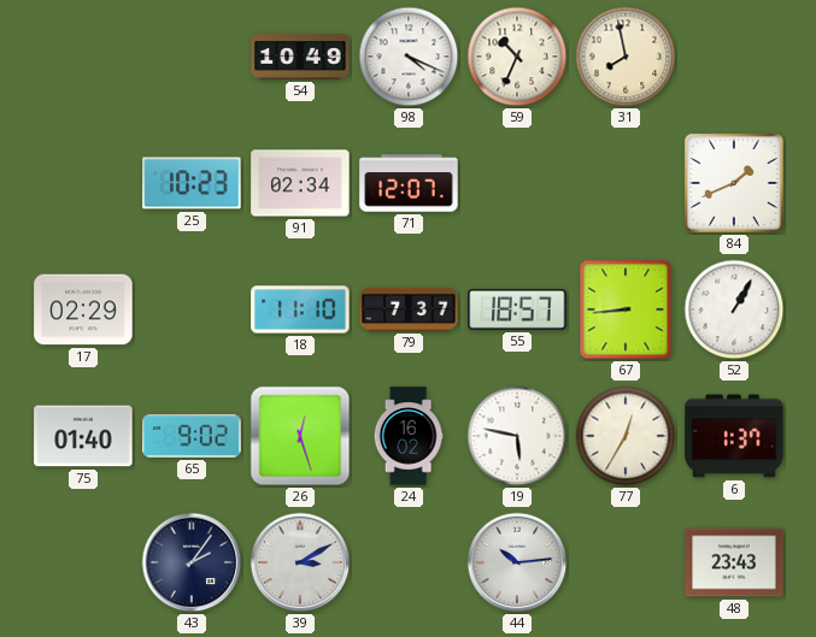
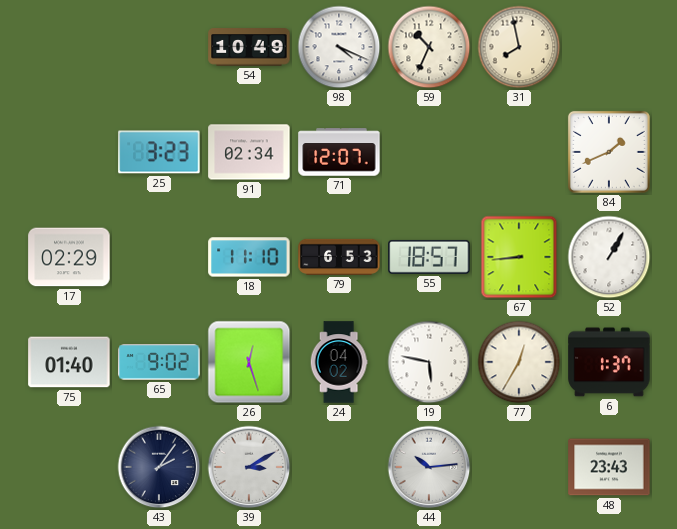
25: 10:23 -> 3:23 (159, 152)
79: 7:37 -> 6:53 (339, 257)
24: 16:02 -> 04:02 (339, 362)
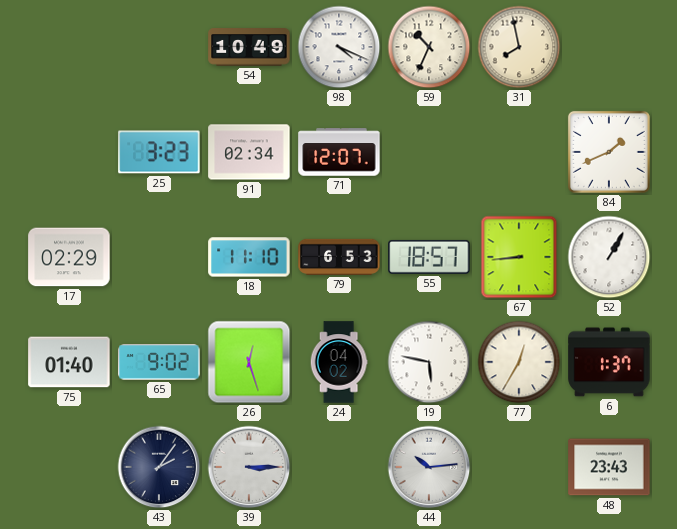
39: 3:10 -> 3:15 (249, 467)
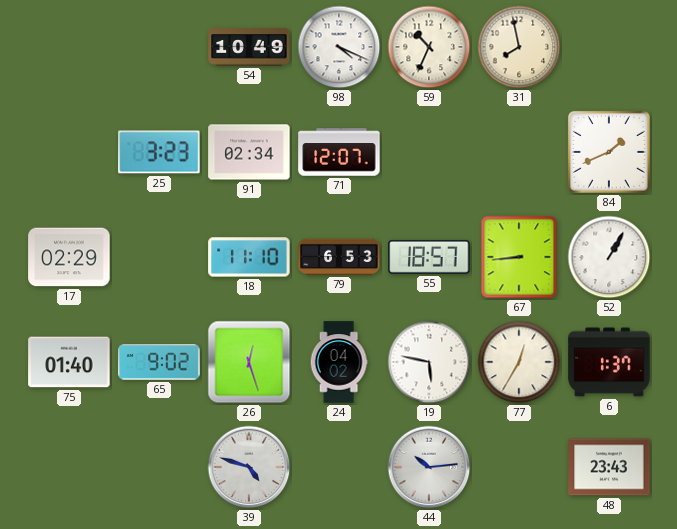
43: 2:06 -> none (159, 467)
39: 3:15 -> 4:48 (249, 467)
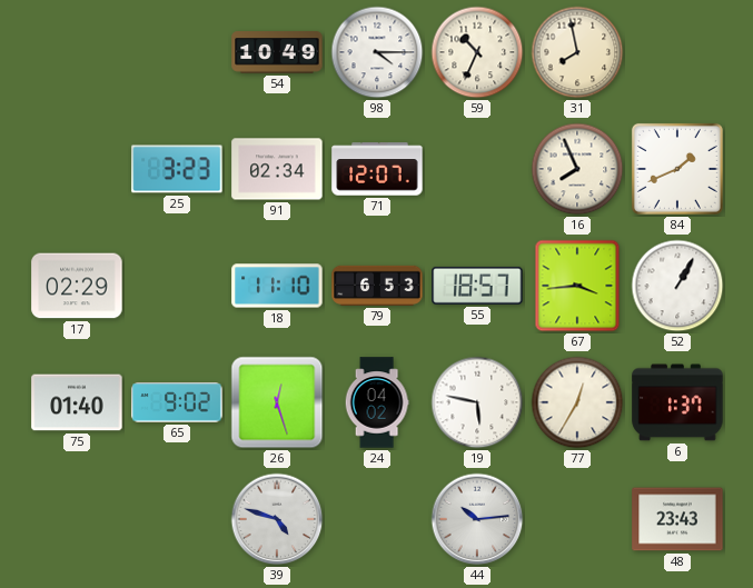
98: 4:19 -> 4:15 (377, 52)
16: none -> 7:56 (577, 169)
67: 8:44 -> 3:44 (577, 286)
